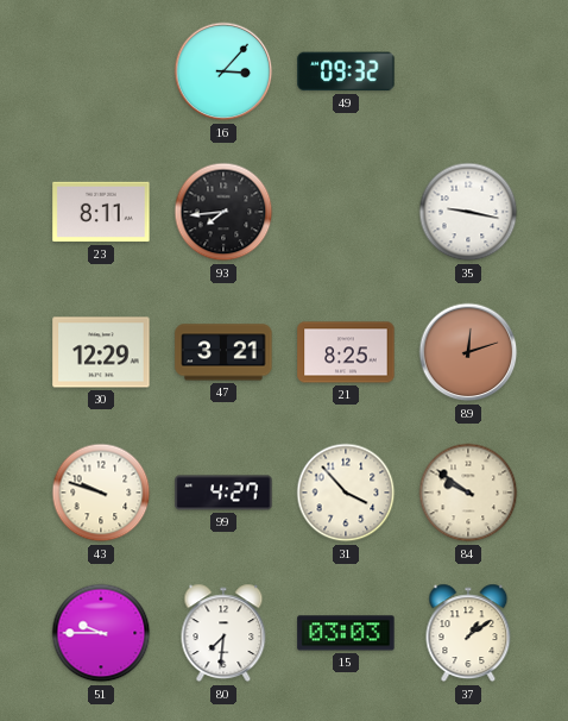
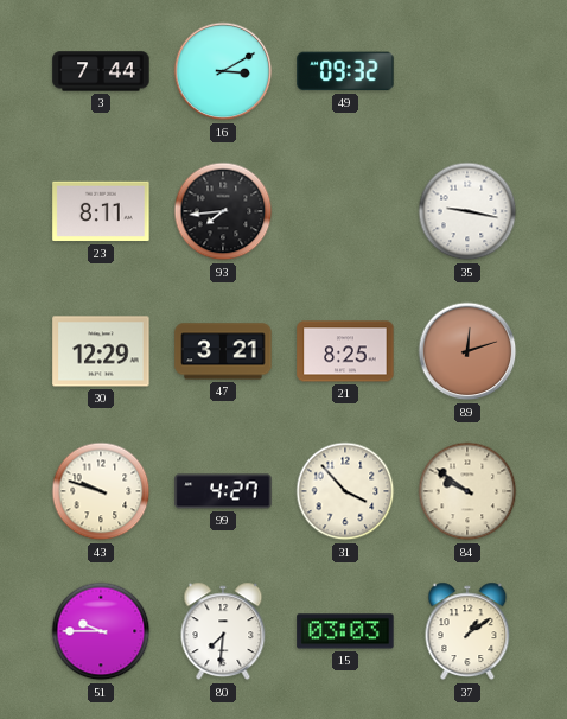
3: none -> 7:44 (101, 71)
16: 3:07 -> 3:10 (223, 71)
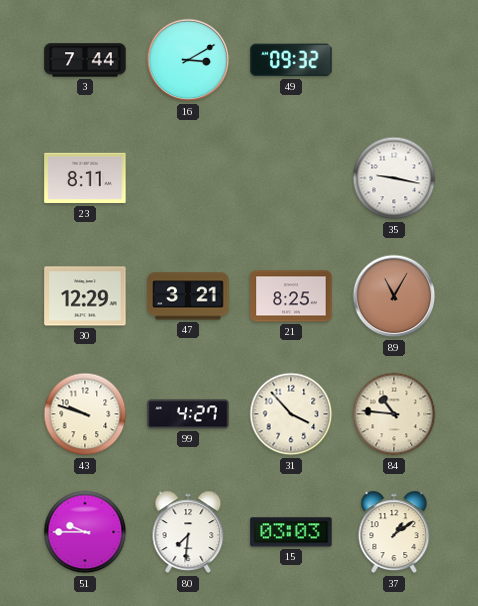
93: 7:44 -> none (223, 211)
89: 12:12 -> 11:05 (394, 296)
84: 9:51 -> 10:46 (394, 414)
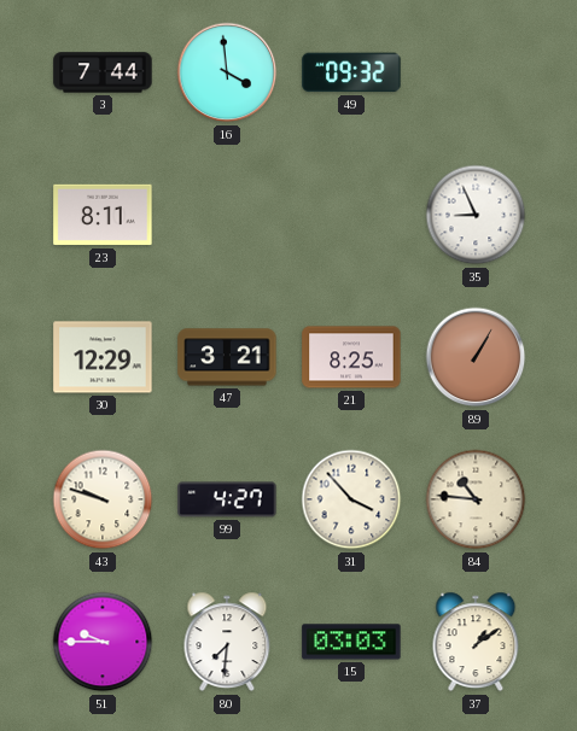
16: 3:10 -> 3:59 (227, 72)
35: 9:17 -> 8:56 (476, 215)
89: 11:05 -> 1:05 (476, 357)
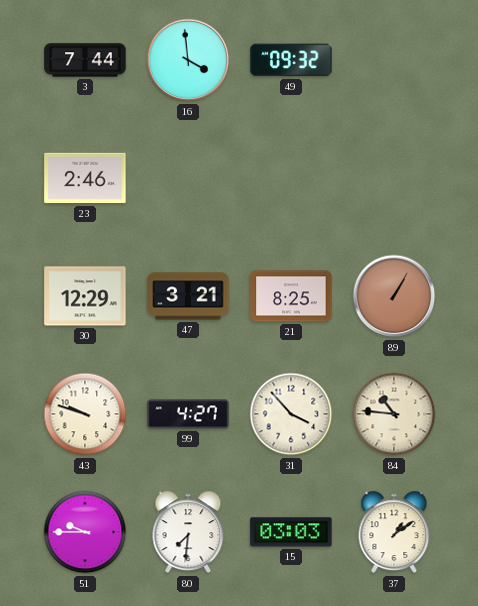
23: 8:11 -> 2:46 (85, 178)
35: 8:56 -> none (476, 215)
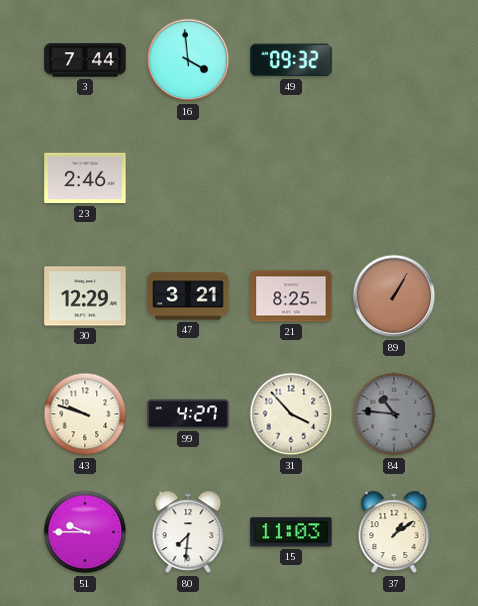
84 dial: cream -> grey (394, 414)
15: 03:03 -> 11:03 (291, 532)
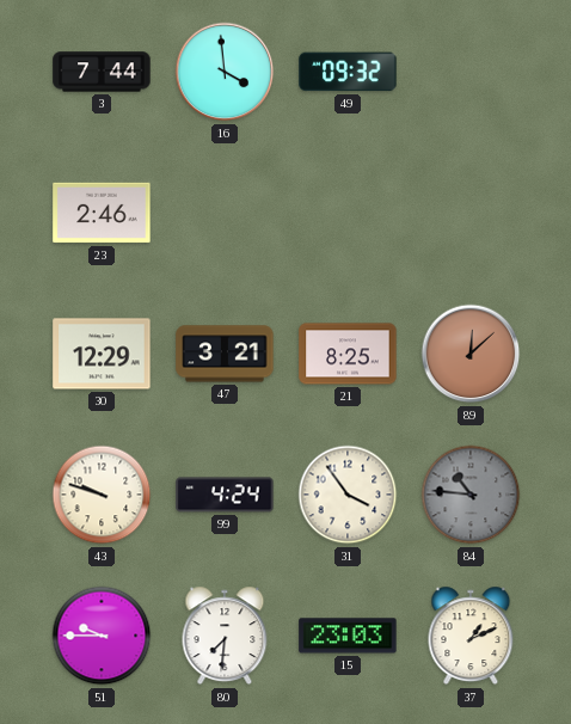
89: 1:05 -> 12:08 (471, 354)
99: 4:27 -> 4:24 (225, 495)
31: 3:53 -> 3:54 (348, 495)
15: 11:03 -> 23:03 (348, 636)
37: 1:09 -> 1:11 (471, 636)
